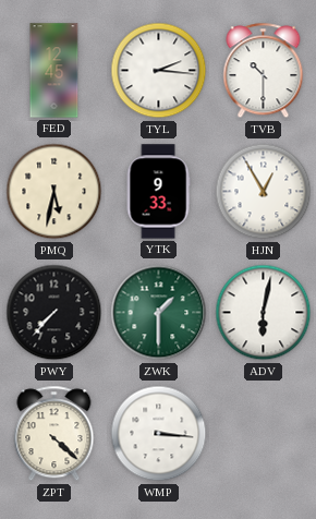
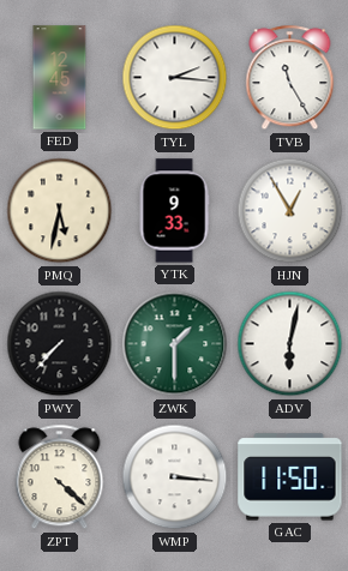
TVB: 10:30 -> 11:25 (290, 78)
GAC: none -> 11:50 (290, 477)
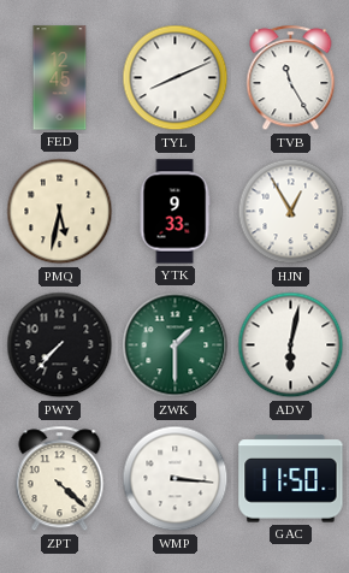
TYL: 2:16 -> 8:11 (176, 78)
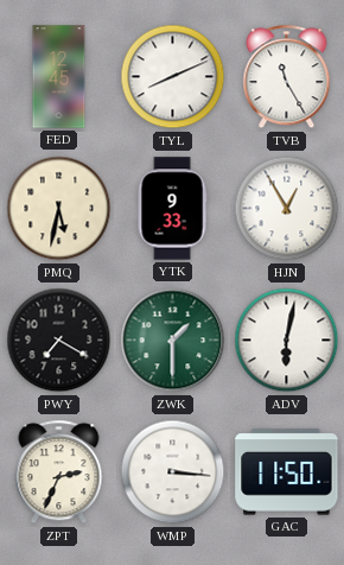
PWY: 7:37 -> 7:20 (59, 341)
ZPT: 4:22 -> 2:34 (59, 472)
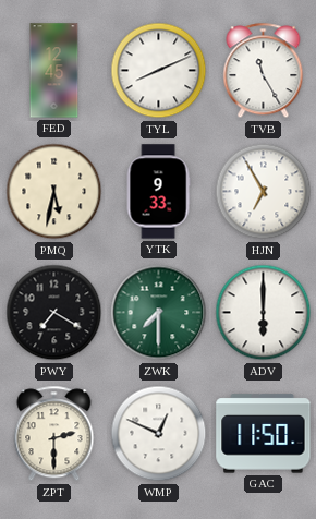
HJN: 12:55 -> 6:55 (264, 192)
ZWK: 1:30 -> 7:30 (159, 313)
ADV: 6:02 -> 6:00 (264, 313)
ZPT: 2:34 -> 2:30 (54, 434)
WMP: 3:16 -> 12:49 (159, 434)
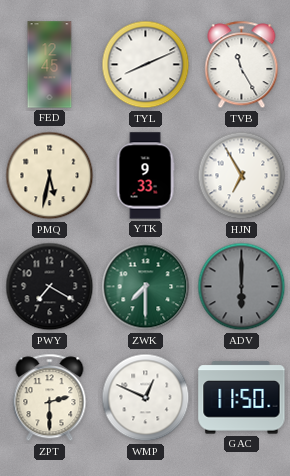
ADV dial: white -> grey (242, 287)
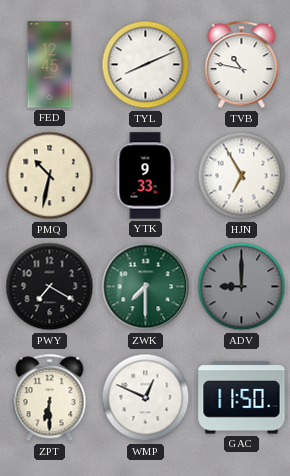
TVB: 11:25 -> 10:47 (242, 65)
PMQ: 5:32 -> 10:32 (50, 176)
ADV: 6:00 -> 9:00 (242, 287)
ZPT: 2:30 -> 6:30 (50, 398)
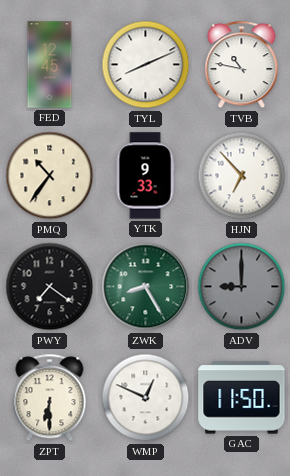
PMQ: 10:32 -> 10:36 (50, 176)
HJN: 6:55 -> 6:53 (242, 176)
PWY: 7:20 -> 7:21 (50, 287)
ZWK: 7:30 -> 8:25 (146, 287)
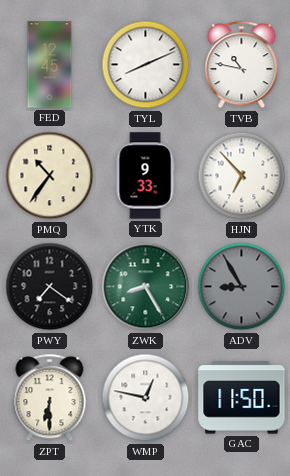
ADV: 9:00 -> 8:55 (242, 287)
WMP: 12:49 -> 12:47 (146, 398)
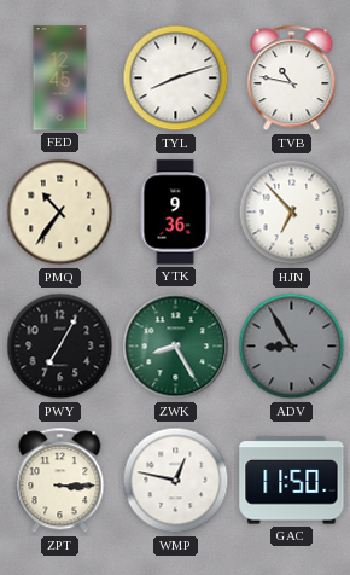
TYL: 8:11 -> 8:12 (176, 79)
YTK: 9:33 -> 9:36 (175, 213)
PWY: 7:21 -> 7:05 (60, 347)
ZPT: 6:30 -> 3:15 (60, 481)
